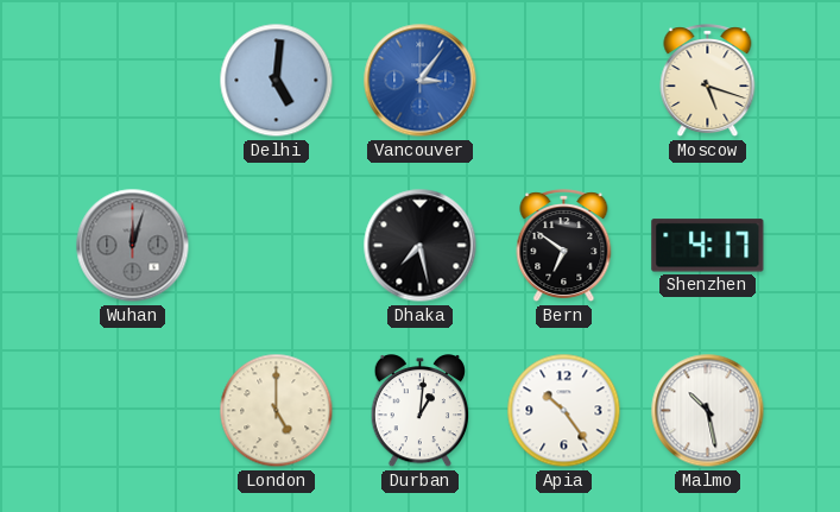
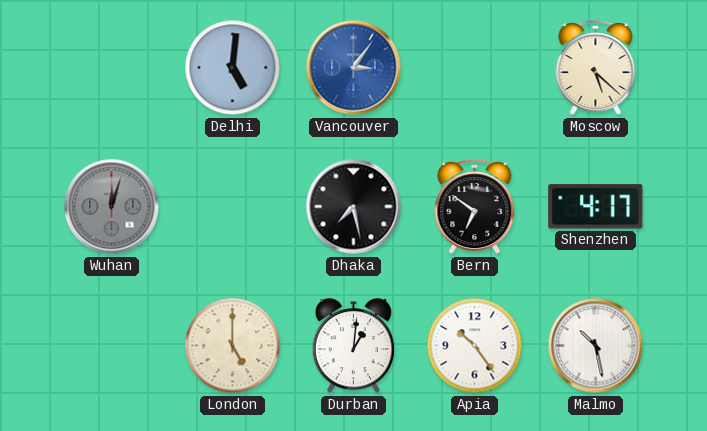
Moscow: 5:18 -> 5:22 (596, 68)
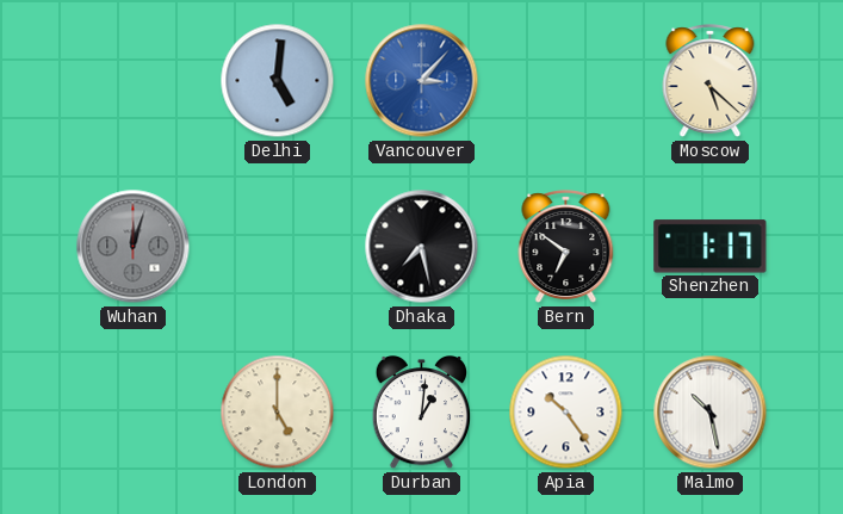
Vancouver: 3:06 -> 3:07 (422, 81)
Shenzhen: 4:17 -> 1:17 (711, 247)
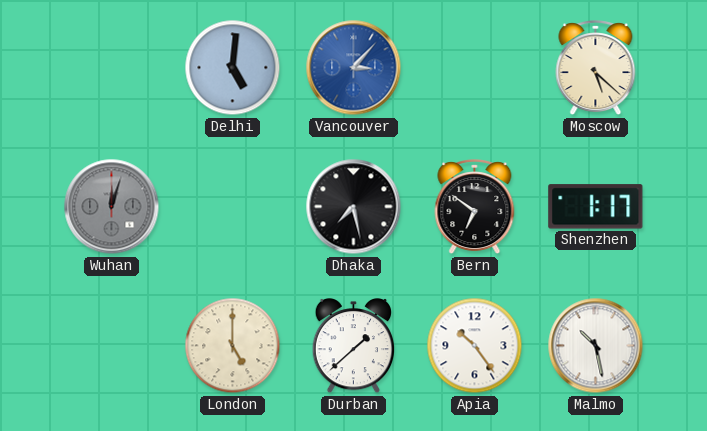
Durban: 1:01 -> 1:38 (353, 347)
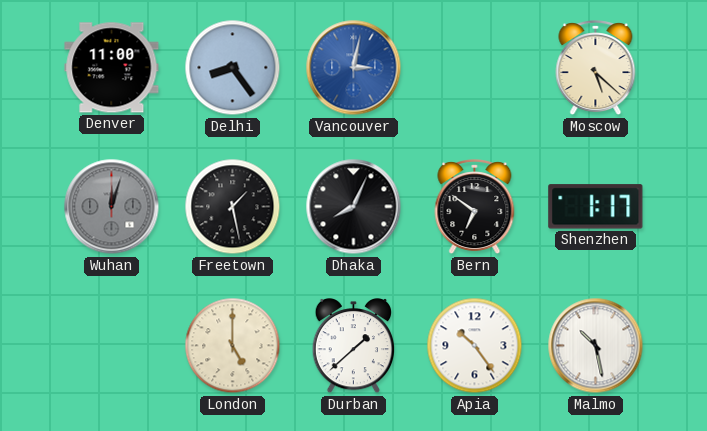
Denver: none -> 11:00 (112, 68)
Delhi: 5:01 -> 8:24 (233, 68)
Vancouver: 3:07 -> 3:02 (354, 68)
Freetown: none -> 1:28 (233, 207)
Dhaka: 7:28 -> 8:04 (354, 207)
